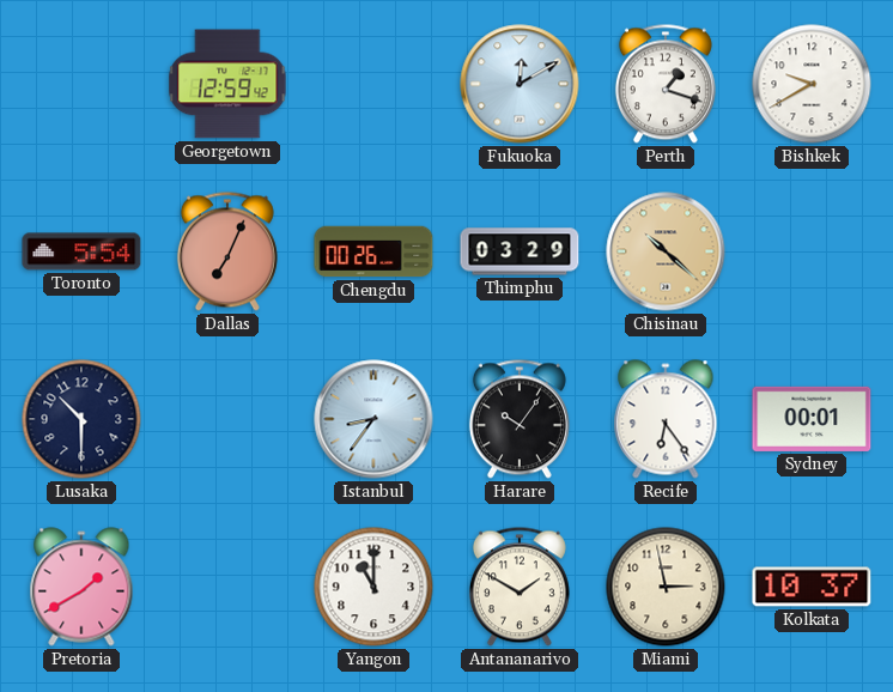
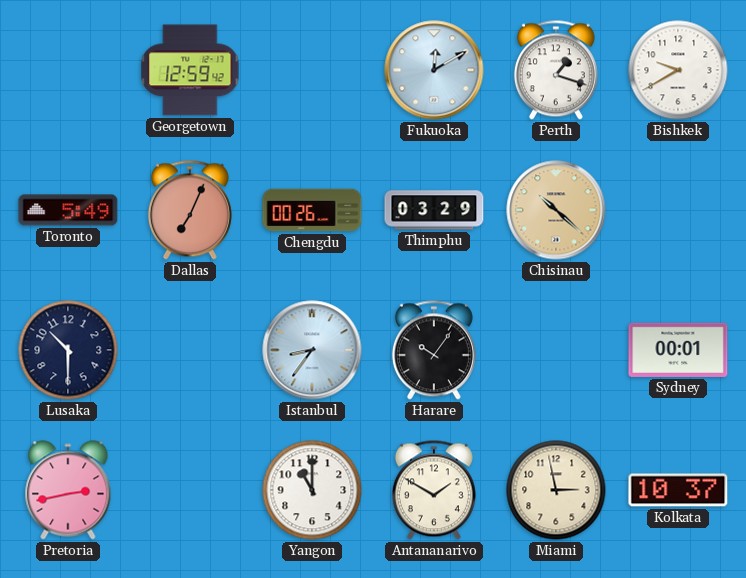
Toronto: 5:54 -> 5:49 (68, 210)
Recife: 6:24 -> none (666, 419)
Pretoria: 1:40 -> 2:43 (68, 490)
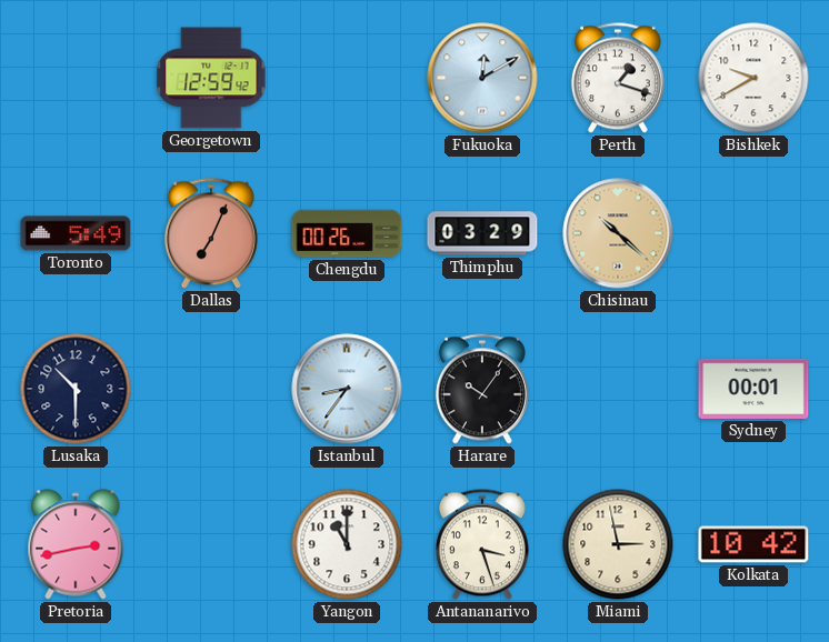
Antananarivo: 1:50 -> 3:27 (482, 544)
Kolkata: 10:37 -> 10:42 (753, 544)
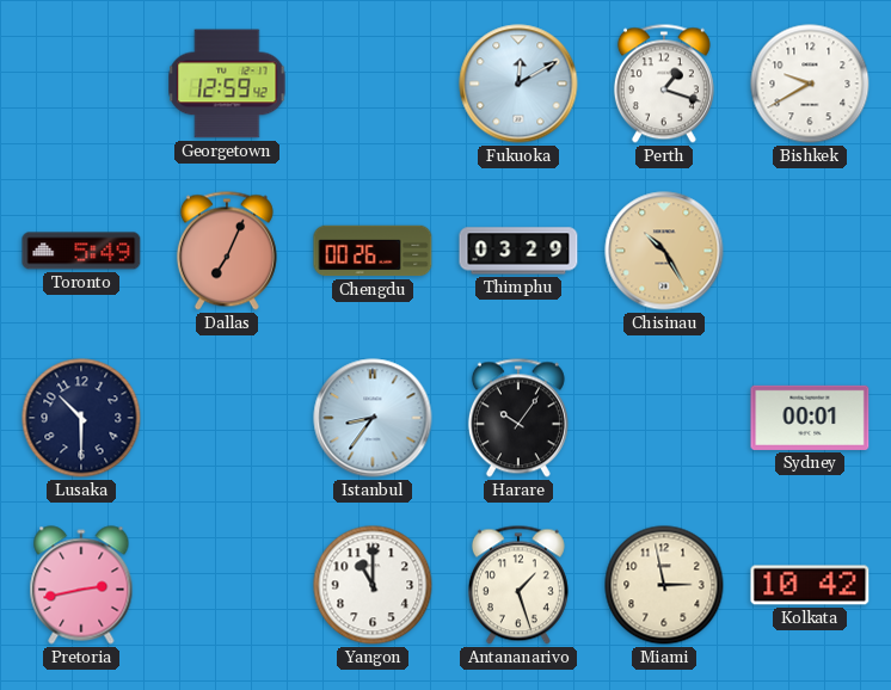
Chisinau: 10:22 -> 10:25 (664, 251)
Antananarivo: 3:27 -> 1:27 (518, 585)
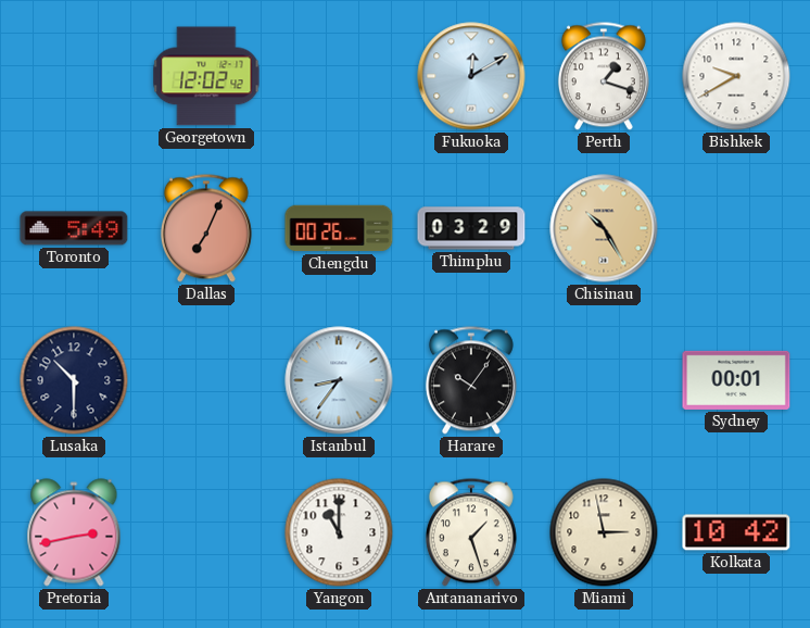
Georgetown: 12:59 -> 12:02 (206, 76)
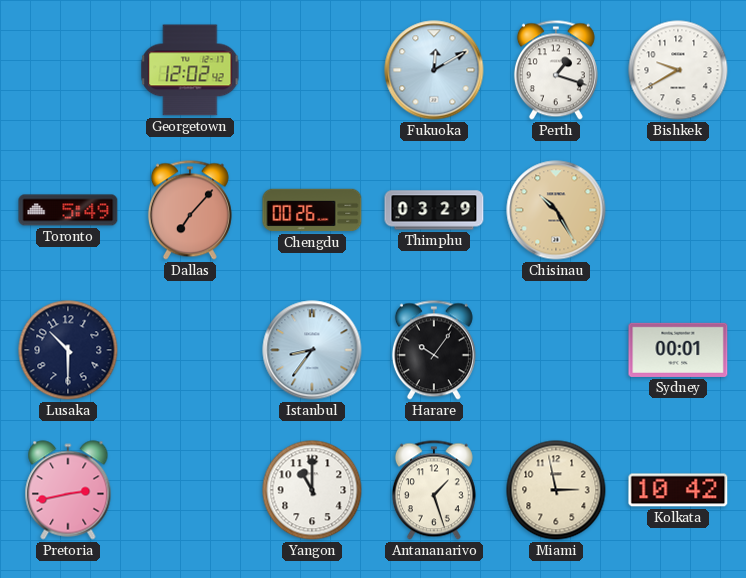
Dallas: 7:04 -> 7:07 (190, 210)
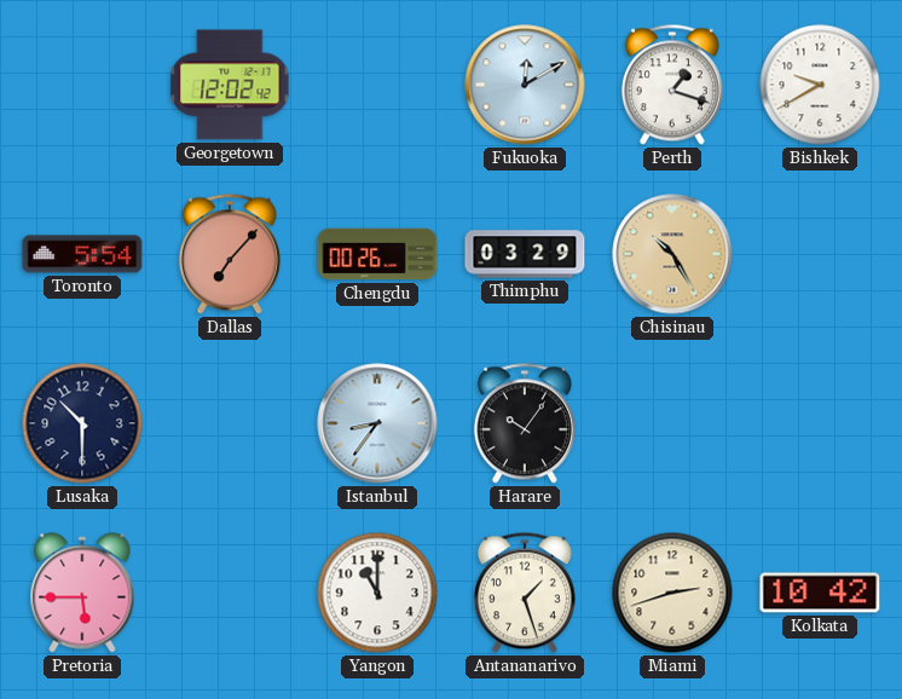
Toronto: 5:49 -> 5:54 (82, 254)
Sydney: 00:01 -> none (678, 350)
Pretoria: 2:43 -> 5:45 (82, 593)
Miami: 2:58 -> 2:42 (672, 593)
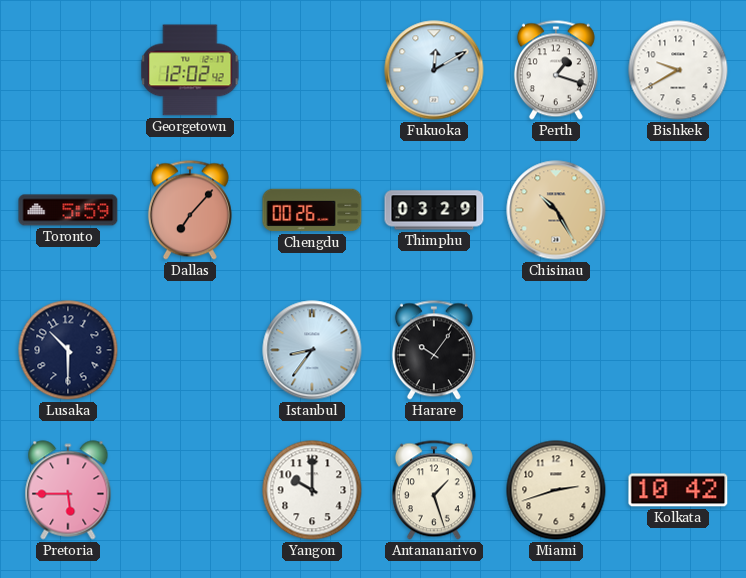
Toronto: 5:54 -> 5:59 (68, 210)
Yangon: 11:00 -> 10:00 (312, 490)
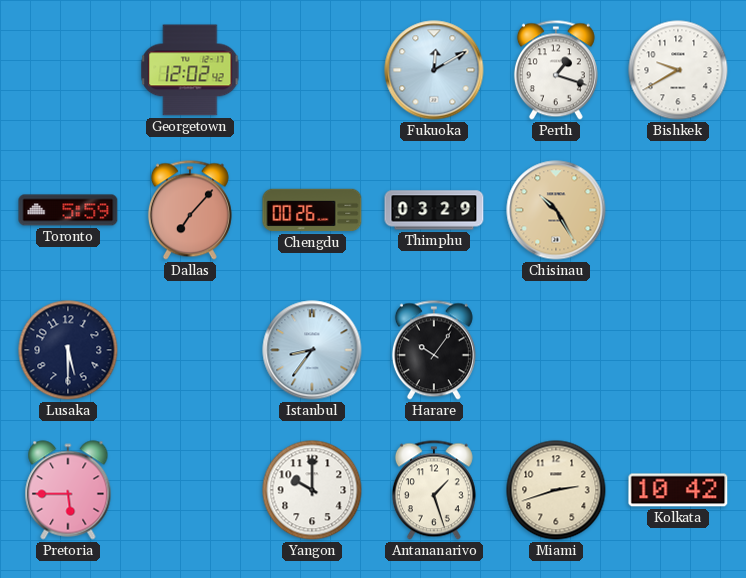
Lusaka: 10:30 -> 5:30 (68, 350)
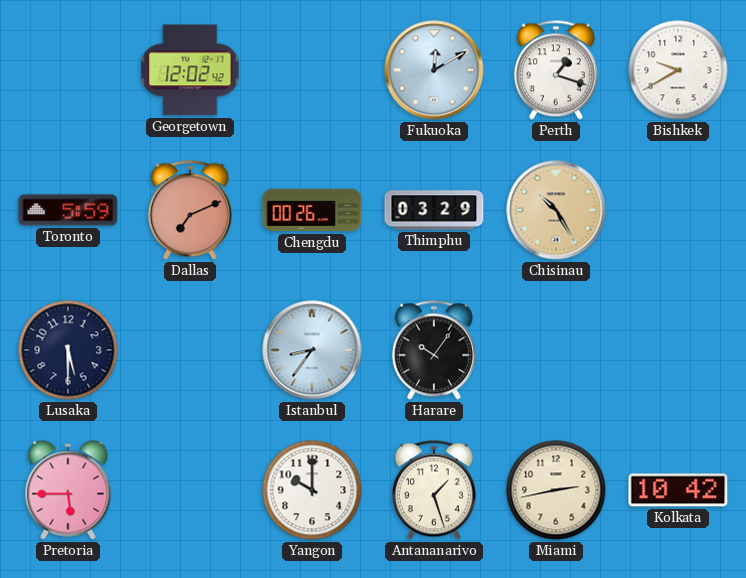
Dallas: 7:07 -> 7:11 (190, 210)
Miami: 2:42 -> 2:43 (556, 490)
